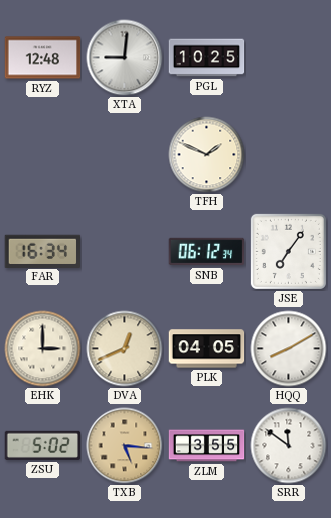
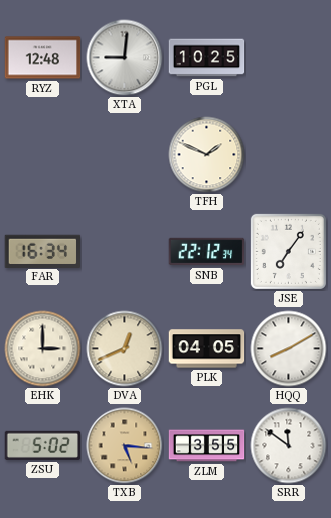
SNB: 06:12 -> 22:12 (207, 252)
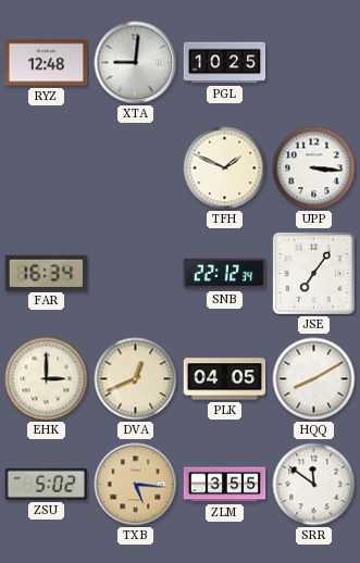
UPP: none -> 3:16 (314, 168)
